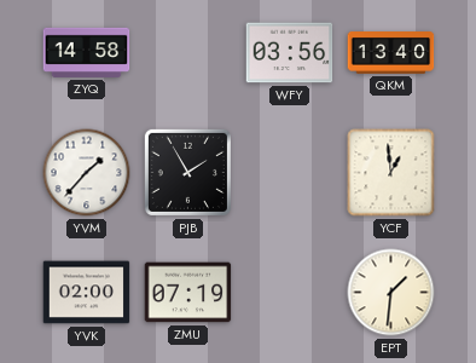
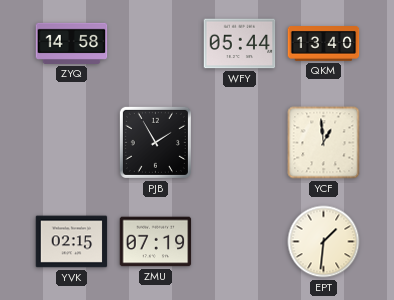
WFY: 03:56 -> 05:44 (240, 44)
YVM: 1:37 -> none (87, 173)
YVK: 02:00 -> 02:15 (72, 242)
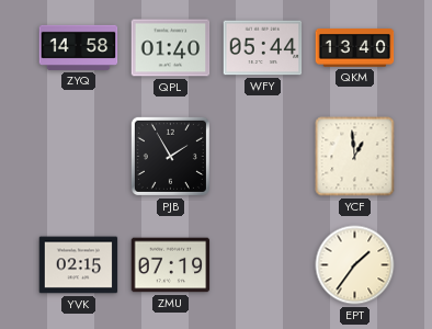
QPL: none -> 01:40 (171, 48)
EPT: 1:31 -> 1:36 (355, 265)
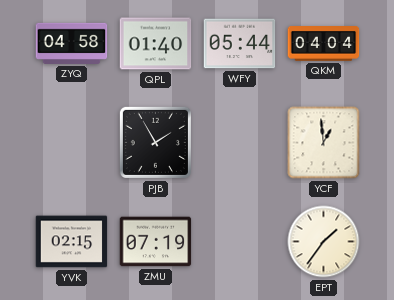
ZYQ: 14:58 -> 04:58 (72, 43)
QKM: 13:40 -> 04:04 (324, 44)
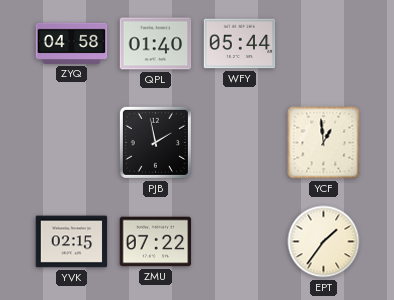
QKM: 04:04 -> none (324, 44)
PJB: 1:55 -> 1:58 (155, 142)
ZMU: 07:19 -> 07:22 (156, 242)
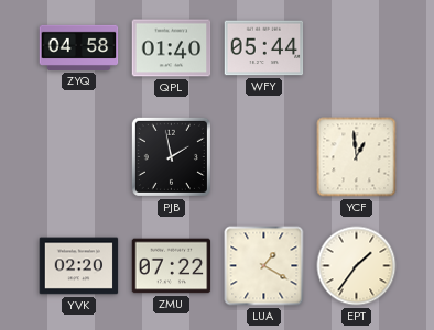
YVK: 02:15 -> 02:20 (79, 266)
LUA: none -> 1:20 (264, 266)
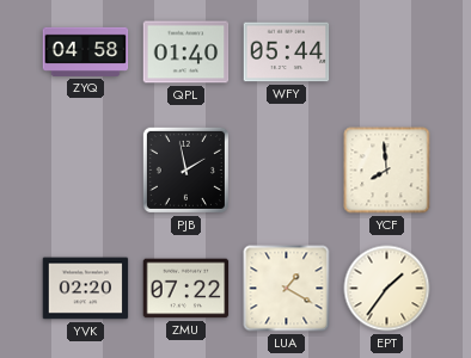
YCF: 12:59 -> 7:59 (387, 171)
